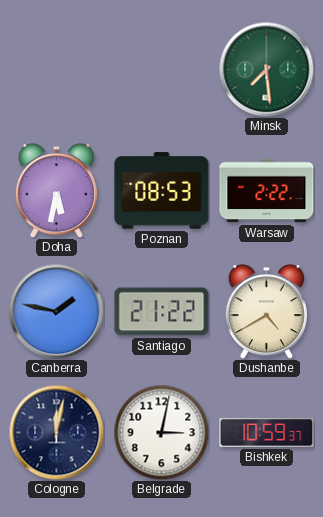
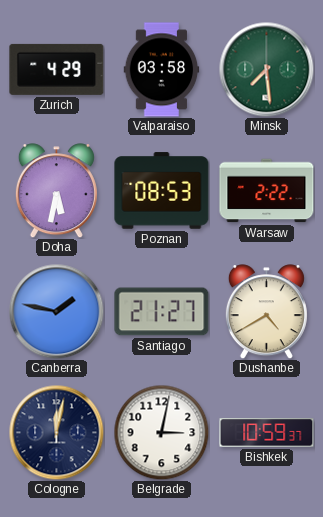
Zurich: none -> 4:29 (57, 69)
Valparaiso: none -> 03:58 (162, 70)
Santiago: 21:22 -> 21:27 (162, 312)
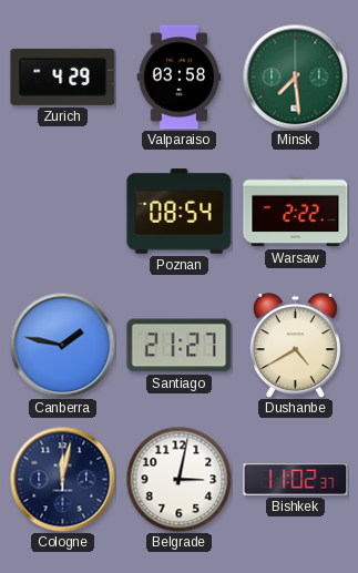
Doha: 5:32 -> none (56, 191)
Poznan: 08:53 -> 08:54 (180, 212)
Bishkek: 10:59 -> 11:02 (296, 480)
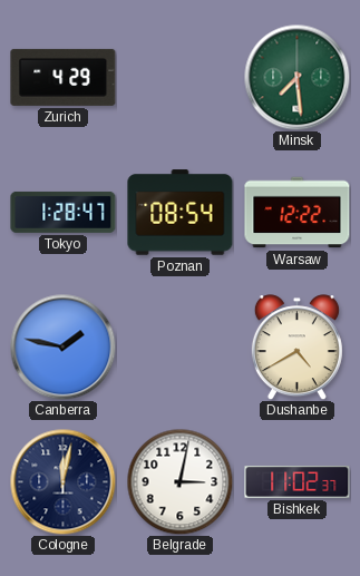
Valparaiso: 03:58 -> none (180, 78)
Tokyo: none -> 1:28 (64, 212)
Warsaw: 2:22 -> 12:22 (298, 213)
Santiago: 21:27 -> none (180, 346)
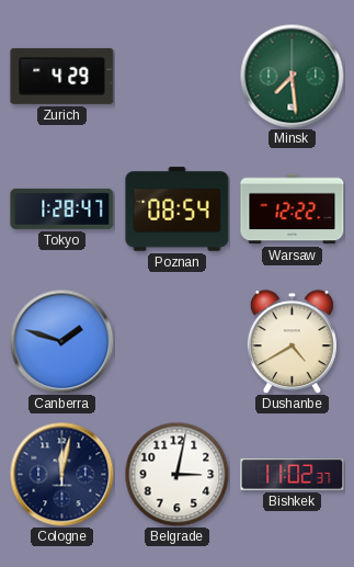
Canberra: 1:47 -> 1:48 (61, 341)
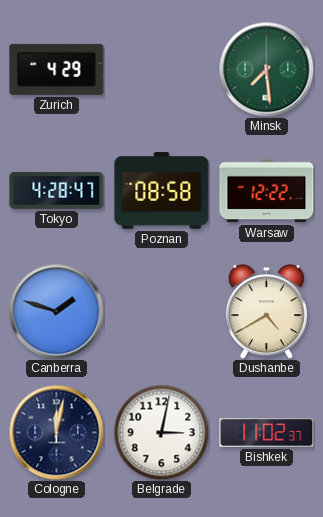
Tokyo: 1:28 -> 4:28 (57, 190)
Poznan: 08:54 -> 08:58 (162, 191)
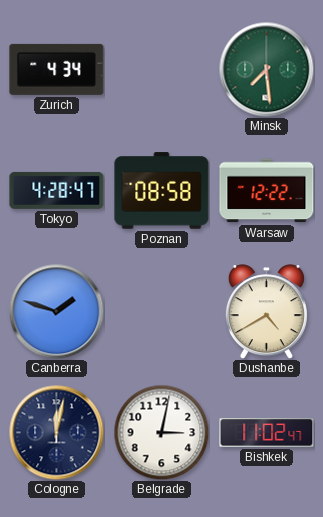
Zurich: 4:29 -> 4:34 (57, 69)
Bishkek: 11:02:37 -> 11:02:47 (267, 433)
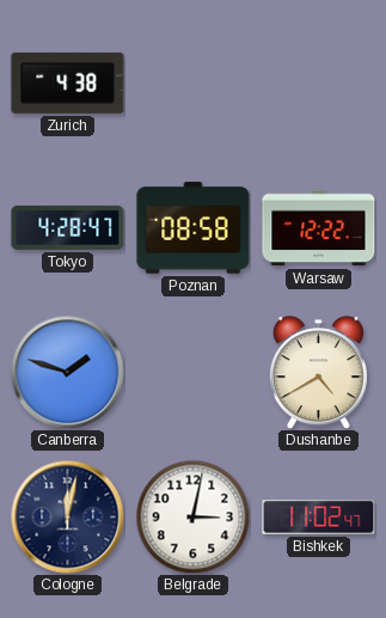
Zurich: 4:34 -> 4:38 (68, 82)
Minsk: 7:29 -> none (266, 69)
